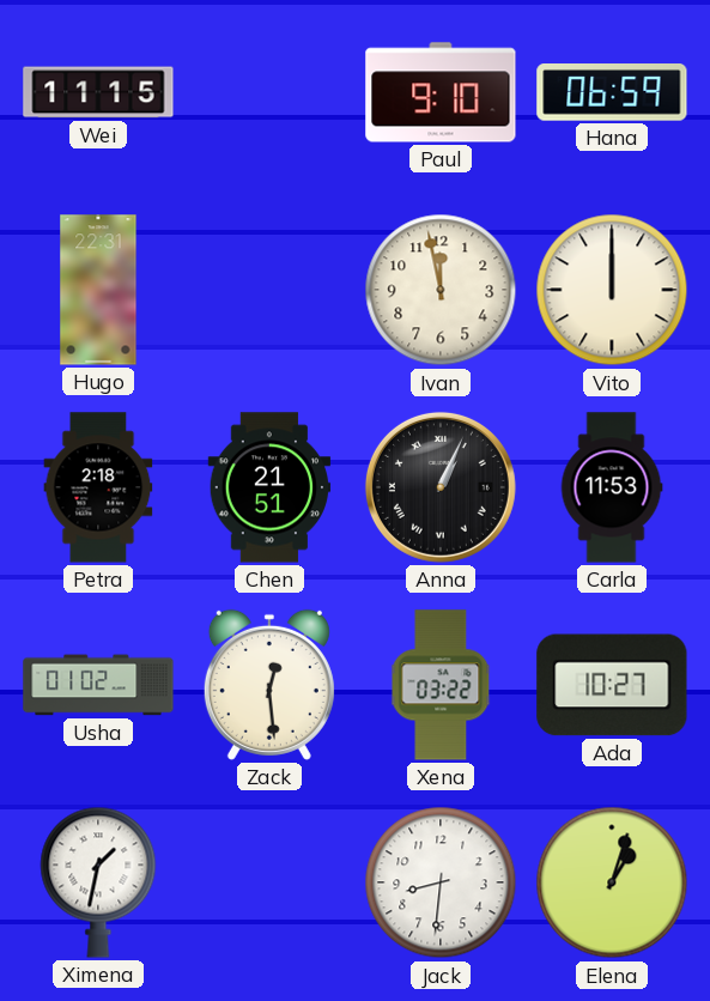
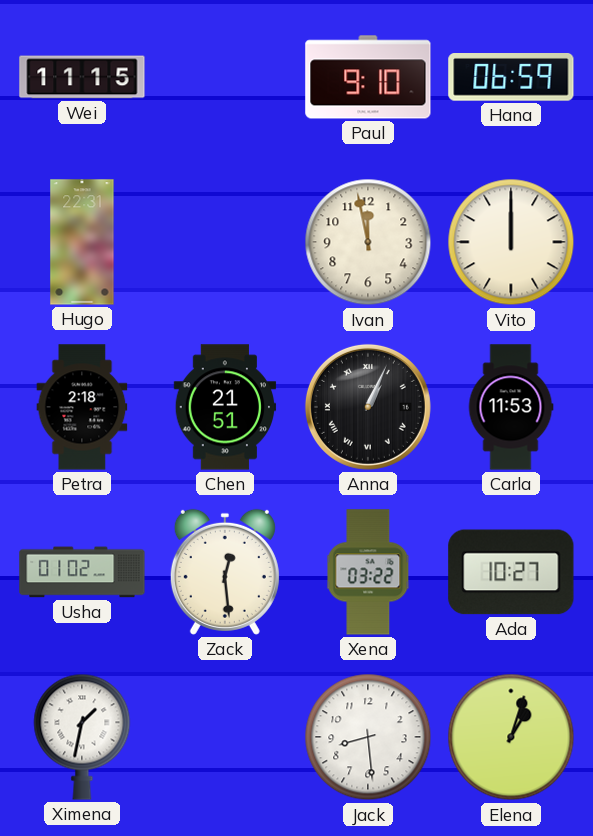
Jack: 8:31 -> 8:29 (368, 737)
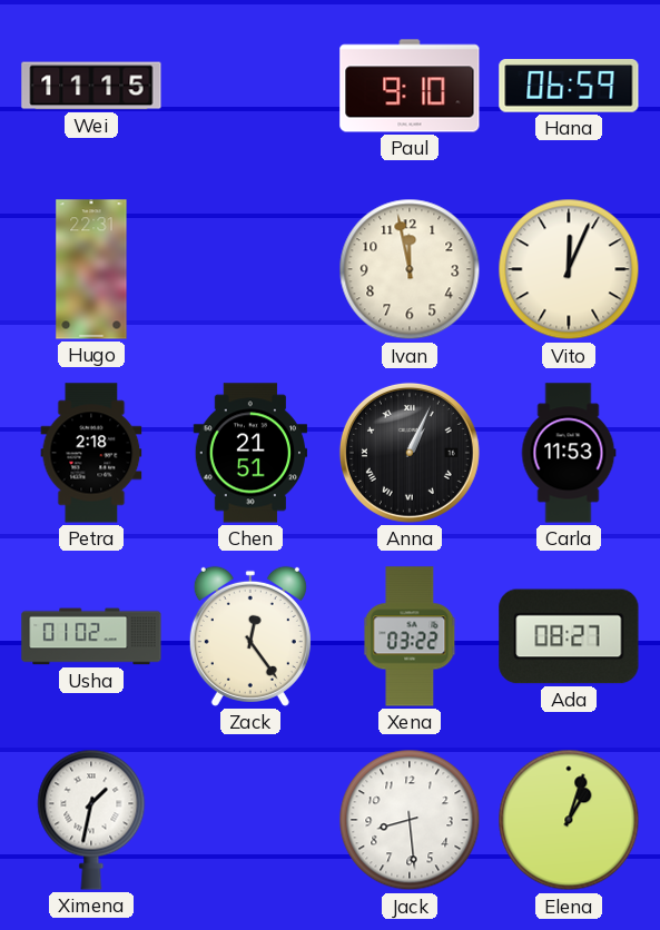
Vito: 12:00 -> 12:04 (569, 269)
Zack: 12:29 -> 12:24 (250, 636)
Ada: 10:27 -> 08:27 (569, 636)
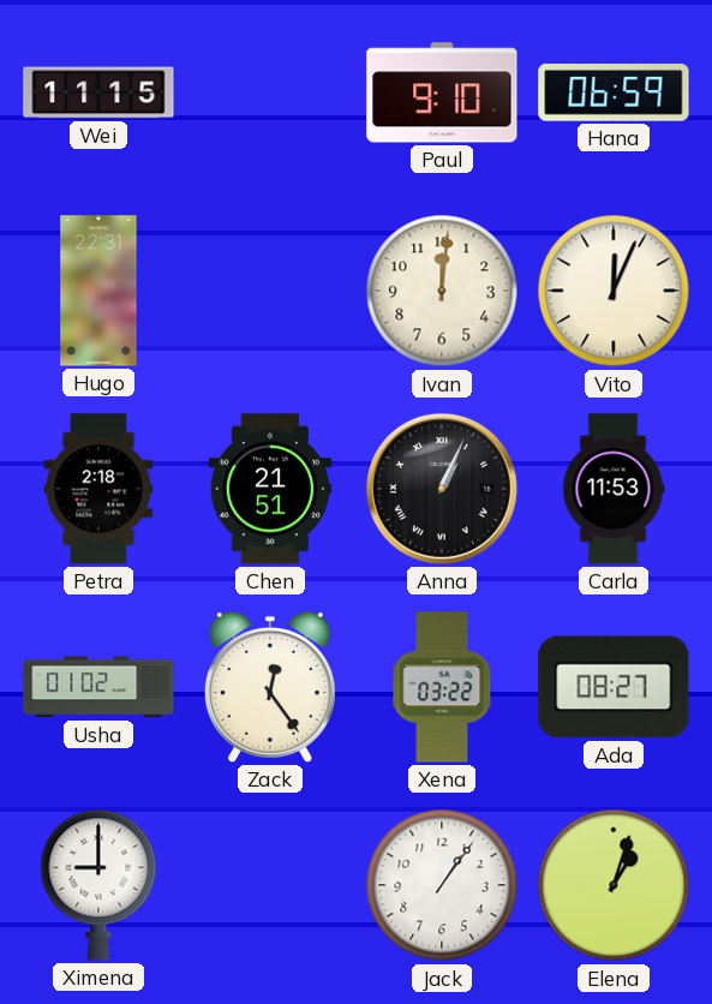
Ivan: 11:58 -> 12:01 (442, 291)
Ximena: 1:32 -> 9:00 (98, 885)
Jack: 8:29 -> 1:06 (442, 885)
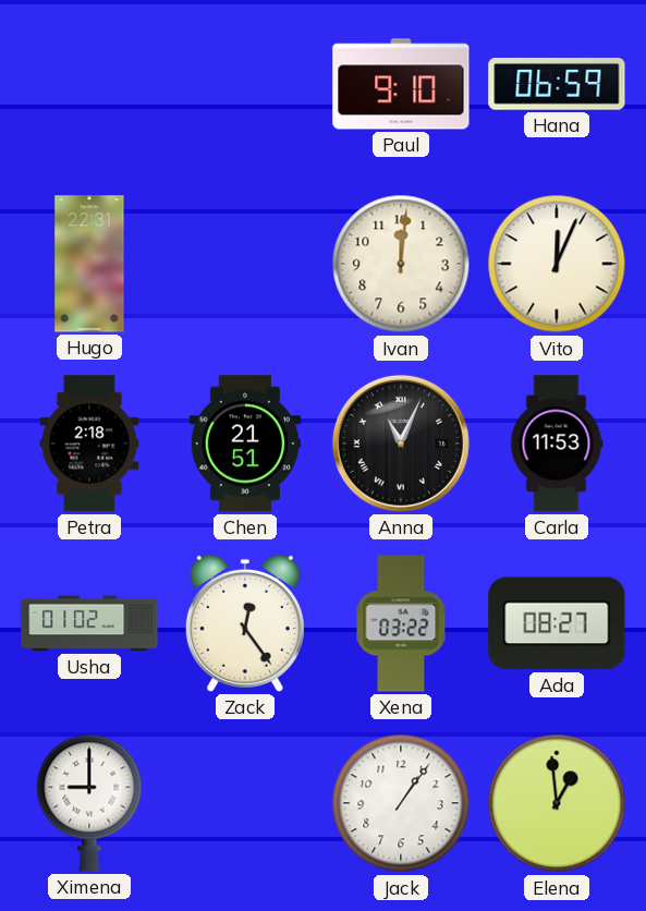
Wei: 11:15 -> none (98, 92)
Anna: 1:04 -> 11:04 (401, 444)
Elena: 1:03 -> 12:59 (557, 803)
